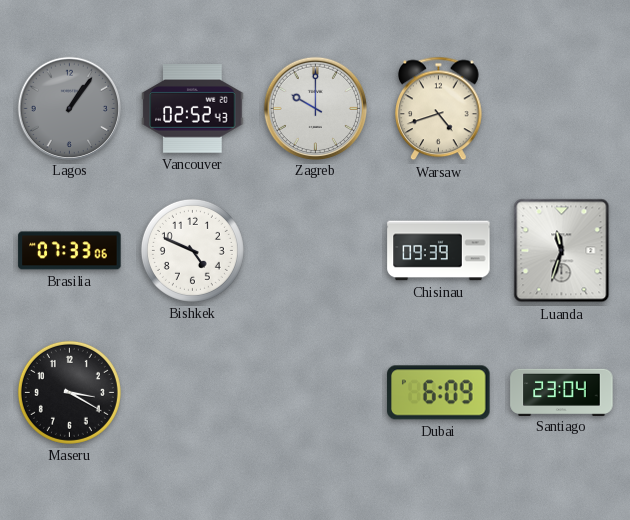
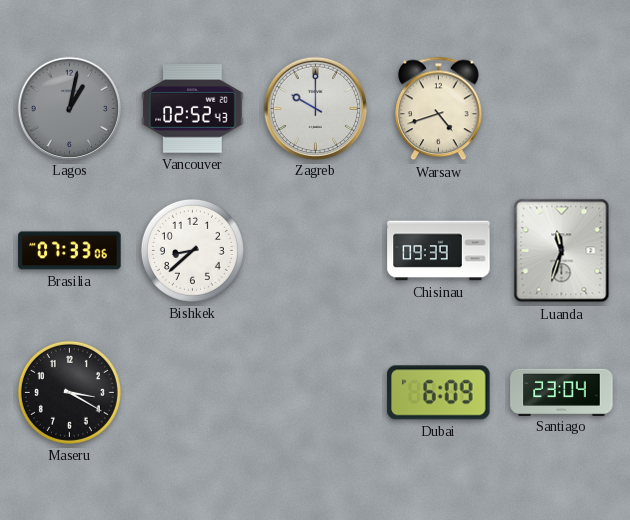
Lagos: 1:06 -> 1:02 (69, 108)
Bishkek: 4:49 -> 8:38 (192, 250)
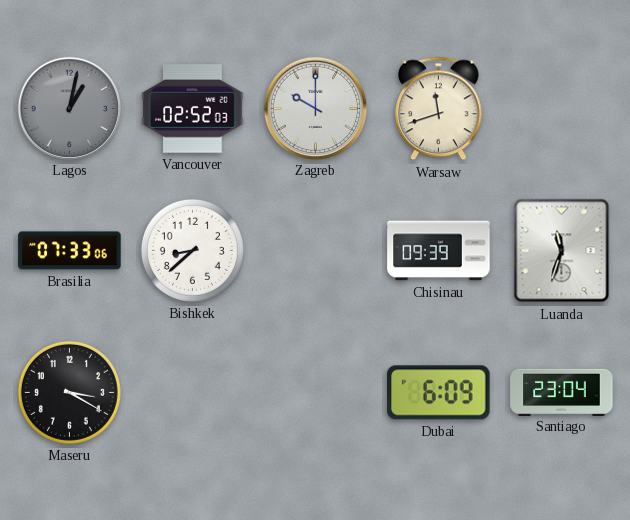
Vancouver: 02:52:43 -> 02:52:03 (193, 109)
Warsaw: 4:42 -> 11:42 (439, 109)
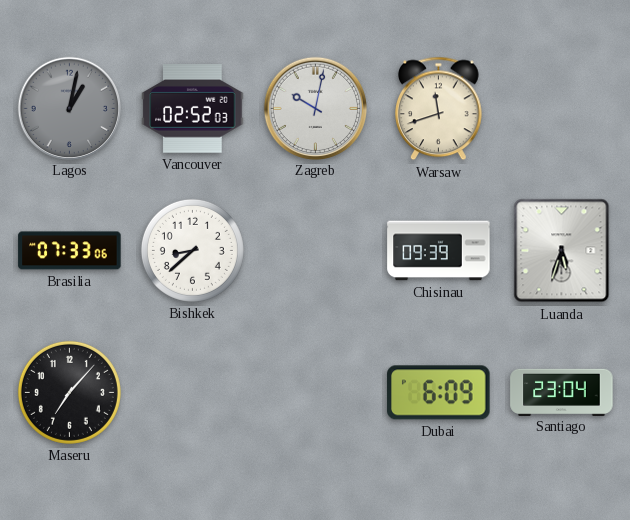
Zagreb: 10:00 -> 10:02 (315, 108)
Luanda: 11:33 -> 5:33 (562, 251)
Maseru: 3:20 -> 7:07 (69, 392)
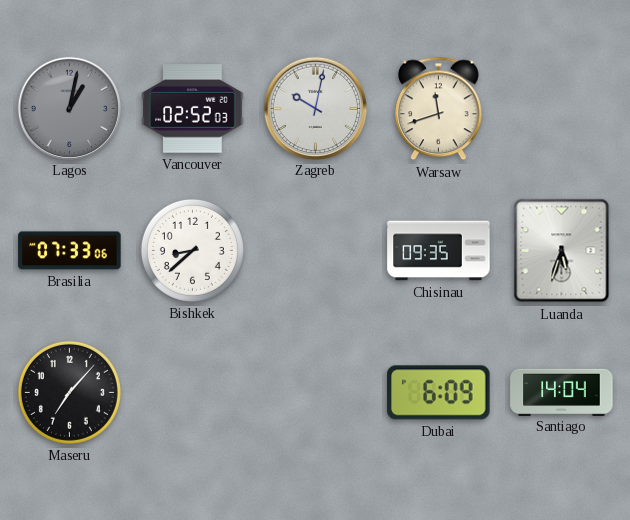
Chisinau: 09:39 -> 09:35 (439, 251)
Santiago: 23:04 -> 14:04 (562, 392)
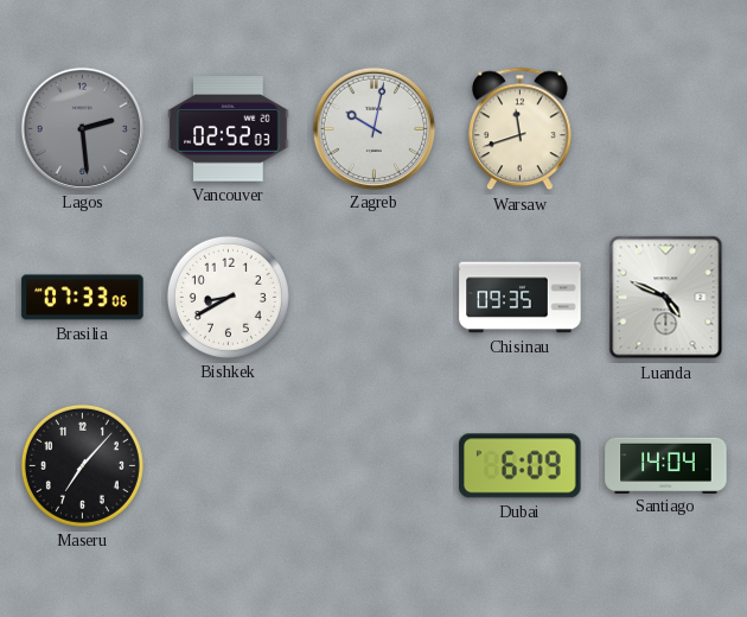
Lagos: 1:02 -> 2:29 (82, 128)
Bishkek: 8:38 -> 8:40 (228, 297)
Luanda: 5:33 -> 4:49 (666, 298)
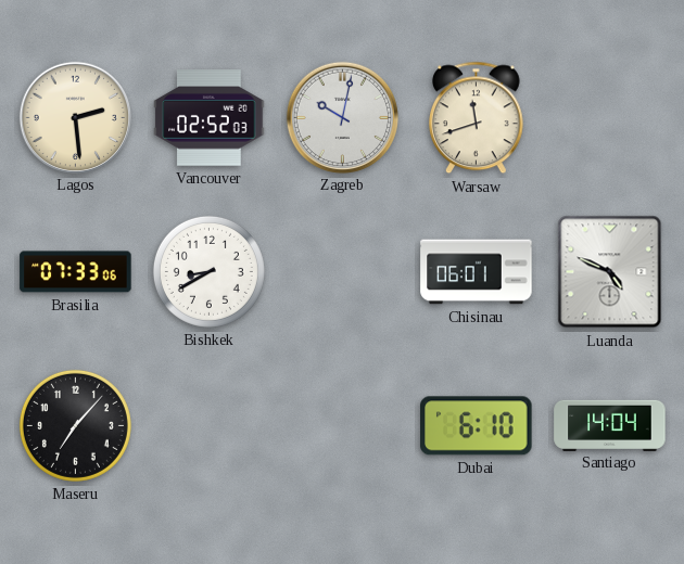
Lagos dial: grey -> cream (75, 117)
Chisinau: 09:35 -> 06:01 (477, 272)
Dubai: 6:09 -> 6:10 (477, 426)
